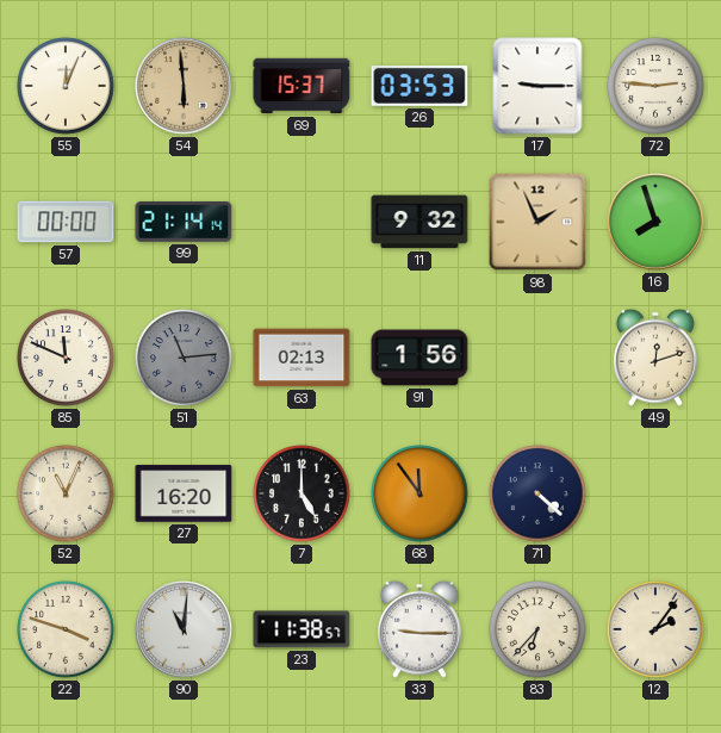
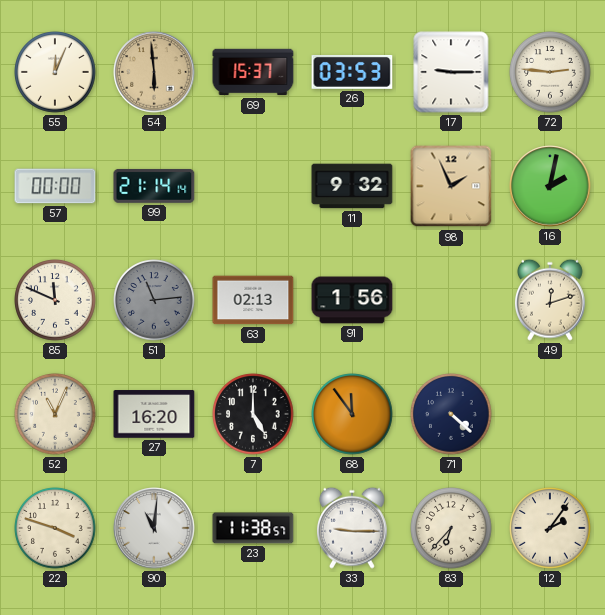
16: 7:57 -> 2:02 (550, 186)
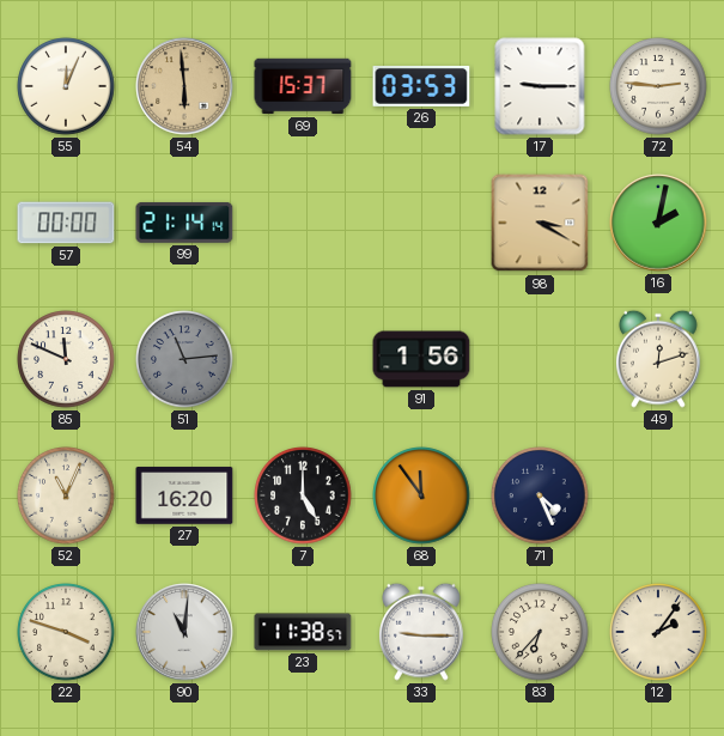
11: 9:32 -> none (352, 186)
98: 1:56 -> 3:20 (540, 223)
63: 02:13 -> none (253, 300)
71: 4:22 -> 4:26 (540, 495)
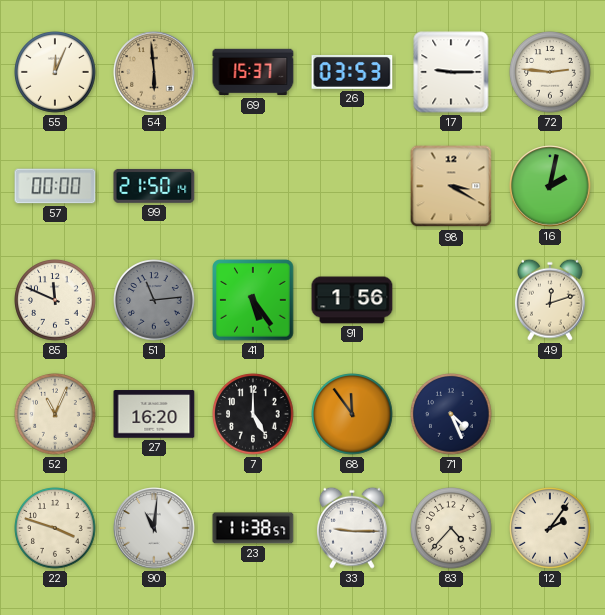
99: 21:14 -> 21:50 (154, 186)
41: none -> 5:24 (253, 300)
83: 6:37 -> 4:37 (451, 528)
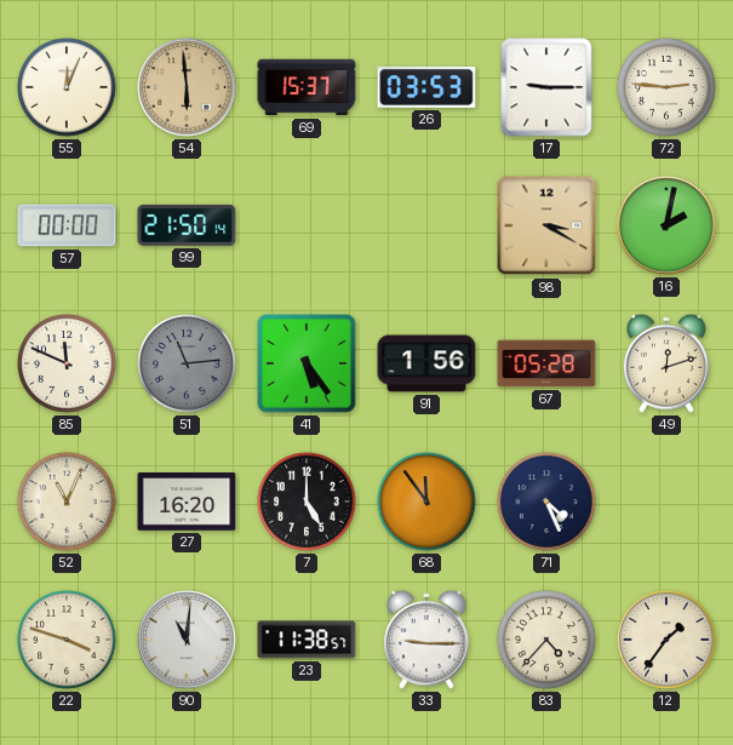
67: none -> 05:28 (546, 363)
12: 2:06 -> 1:36 (666, 640)
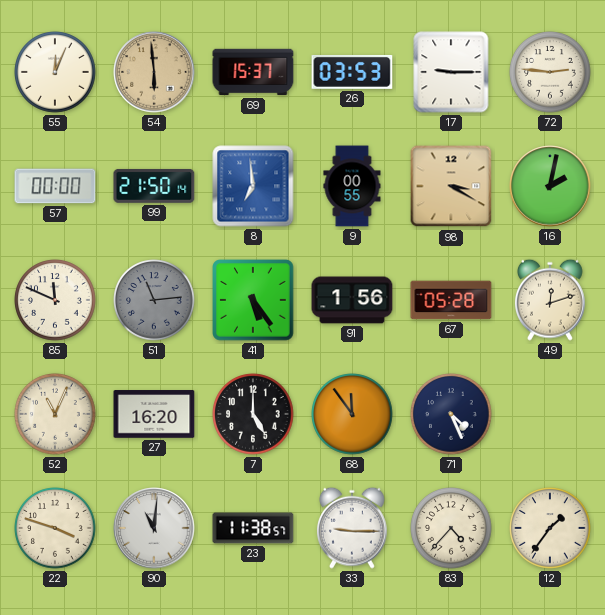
8: none -> 6:59 (253, 186)
9: none -> 00:55 (352, 186)
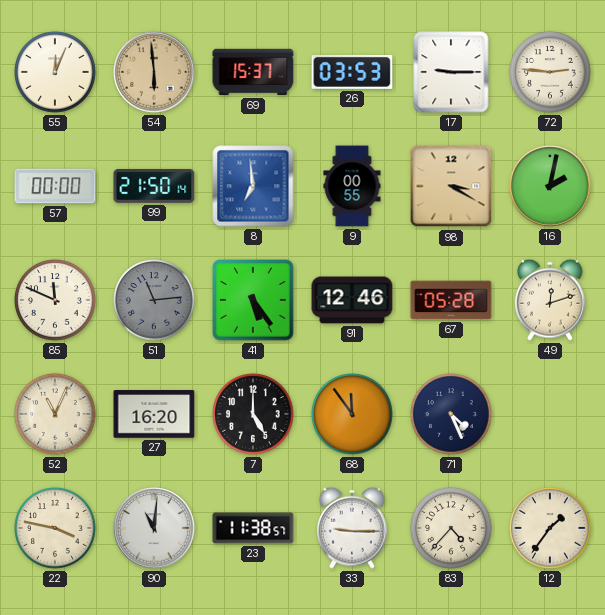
91: 1:56 -> 12:46 (352, 300)
22: 3:48 -> 3:47 (55, 528)
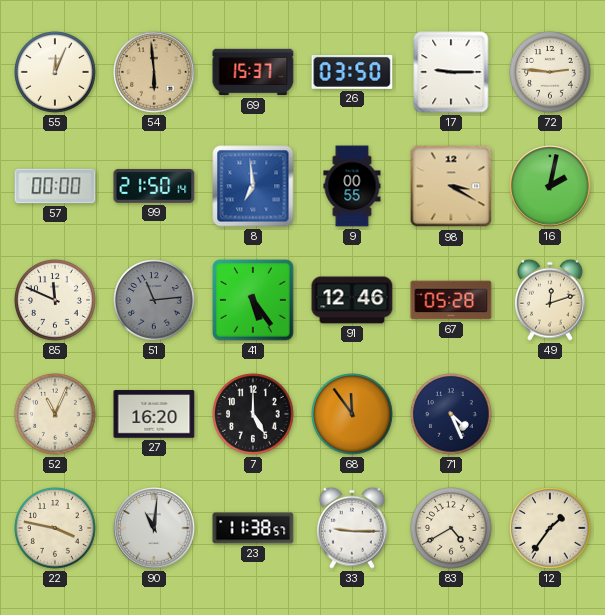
26: 03:53 -> 03:50 (352, 72)
83: 4:37 -> 4:40 (451, 528)
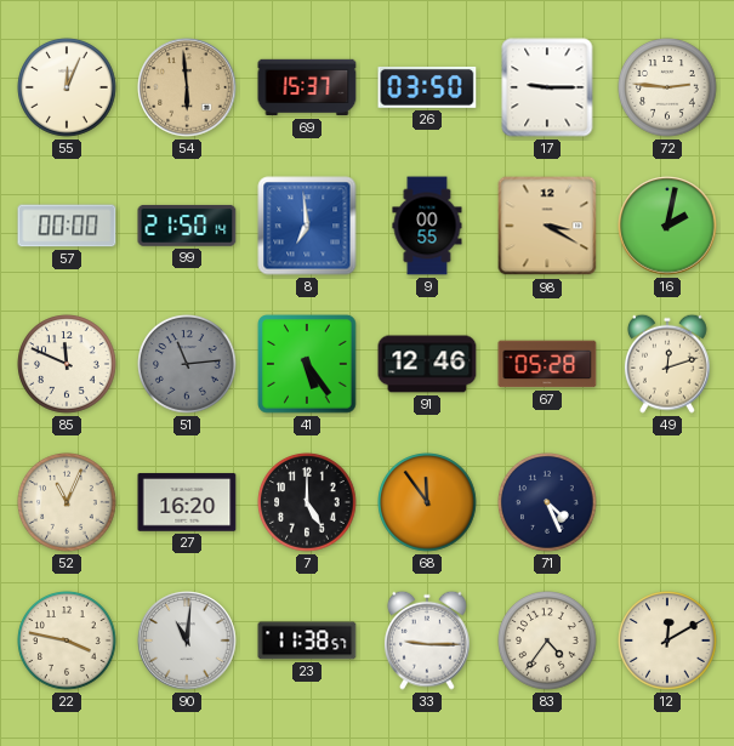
83: 4:40 -> 4:36 (547, 640)
12: 1:36 -> 12:10 (667, 640)
